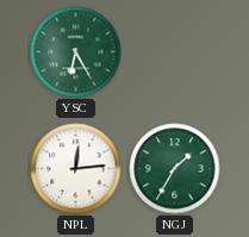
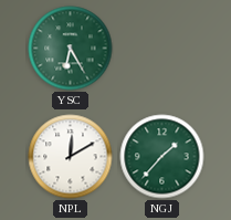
NPL: 12:14 -> 12:10 (71, 157)
NGJ: 1:35 -> 1:37 (162, 157)
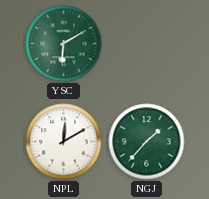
YSC: 6:25 -> 6:10 (64, 44)
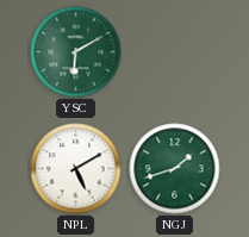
NPL: 12:10 -> 5:10 (76, 169)
NGJ: 1:37 -> 1:42 (175, 169)
